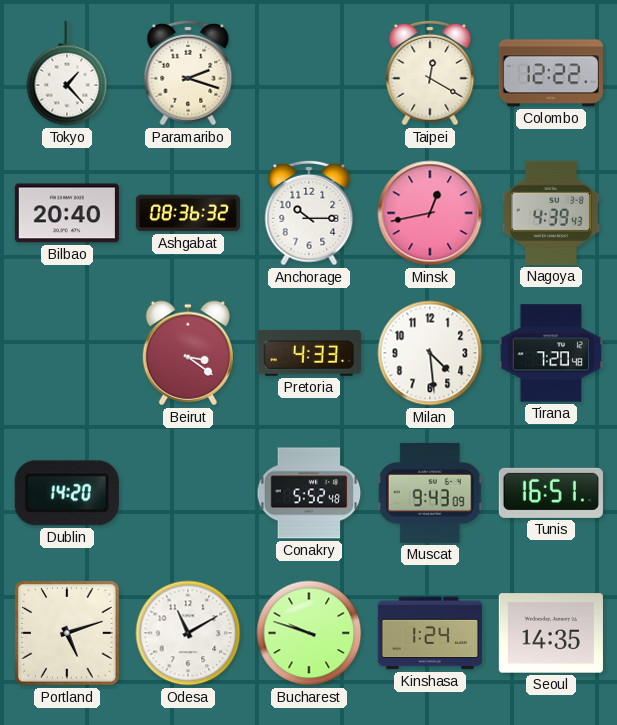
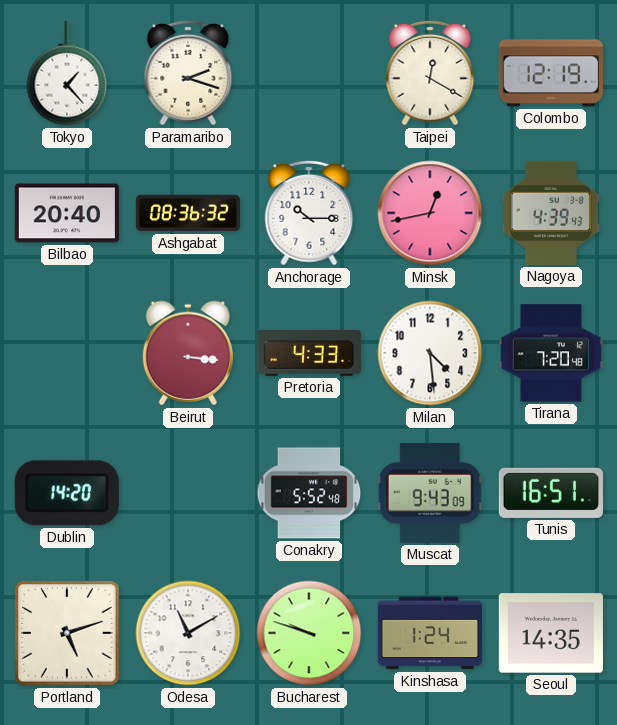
Colombo: 12:22 -> 12:19 (551, 73)
Beirut: 3:21 -> 3:16 (187, 353)
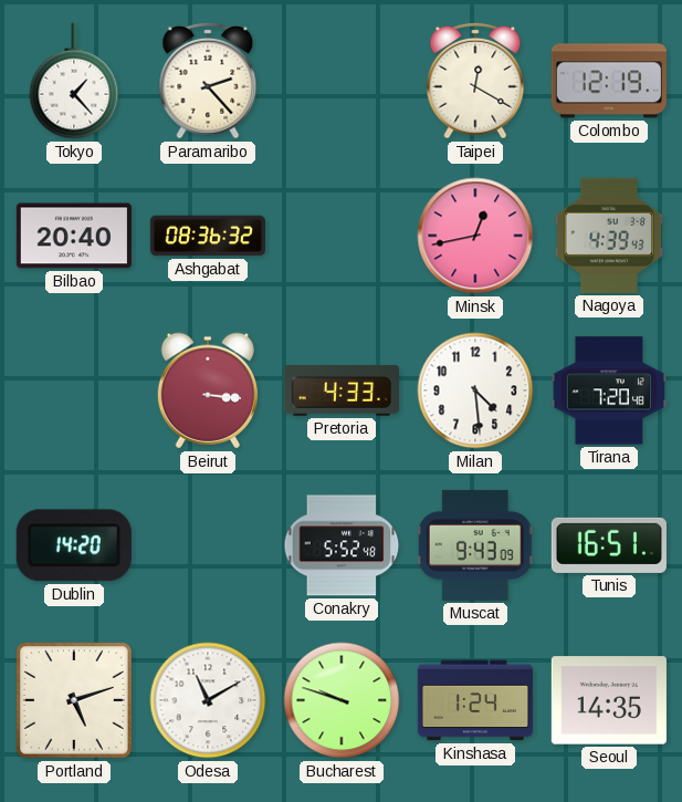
Paramaribo: 2:18 -> 2:23 (208, 81)
Anchorage: 10:15 -> none (309, 213)
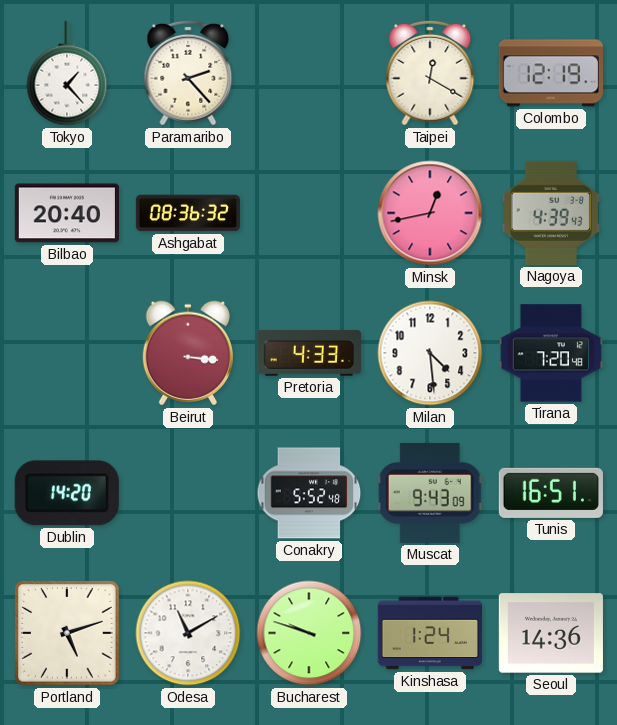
Seoul: 14:35 -> 14:36 (551, 633)
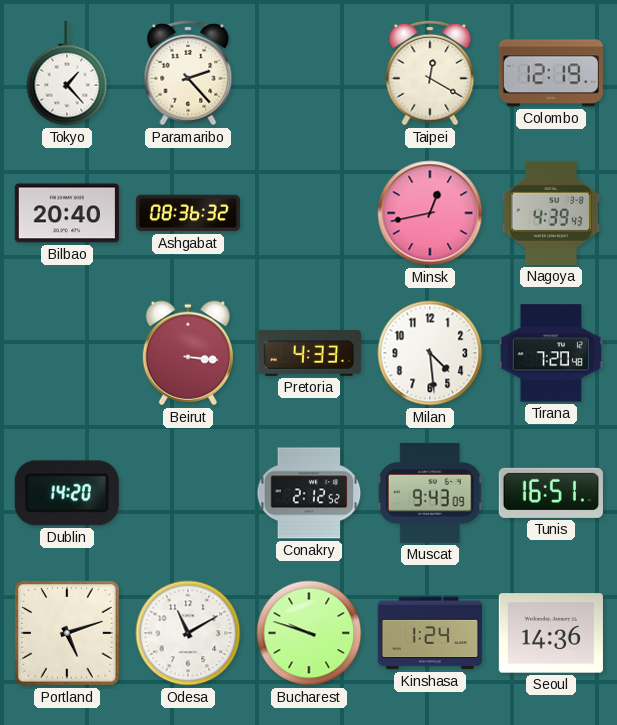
Conakry: 5:52 -> 2:12 (309, 493)
